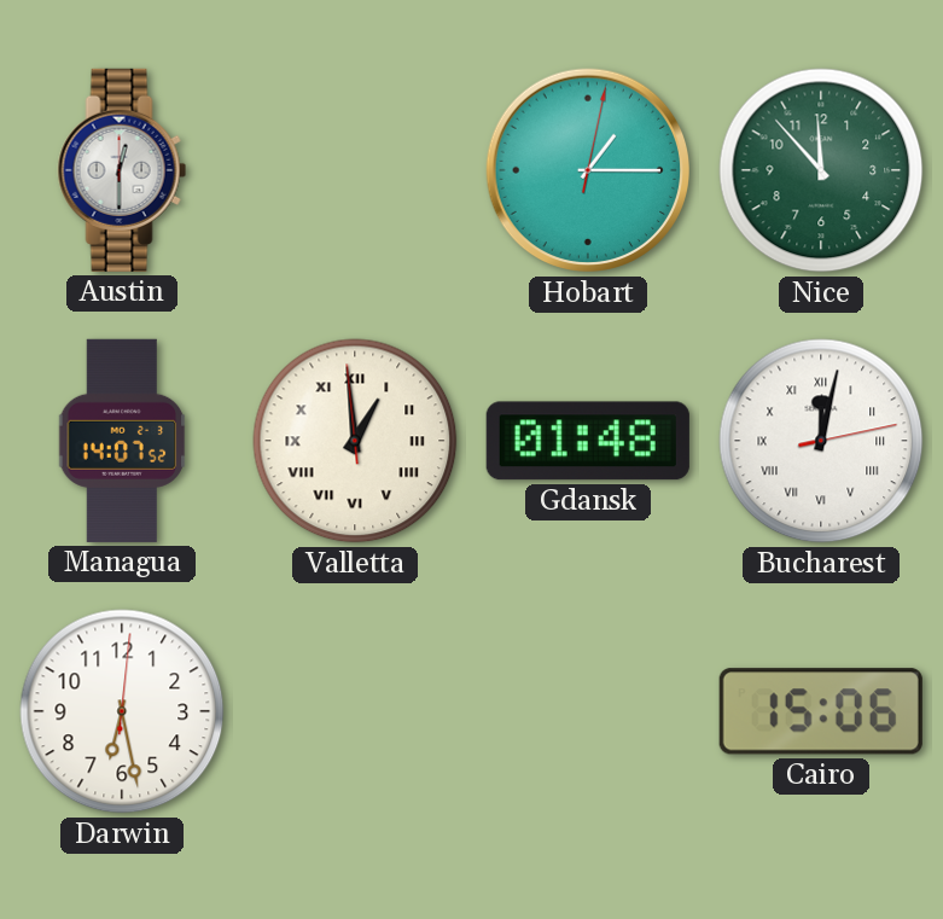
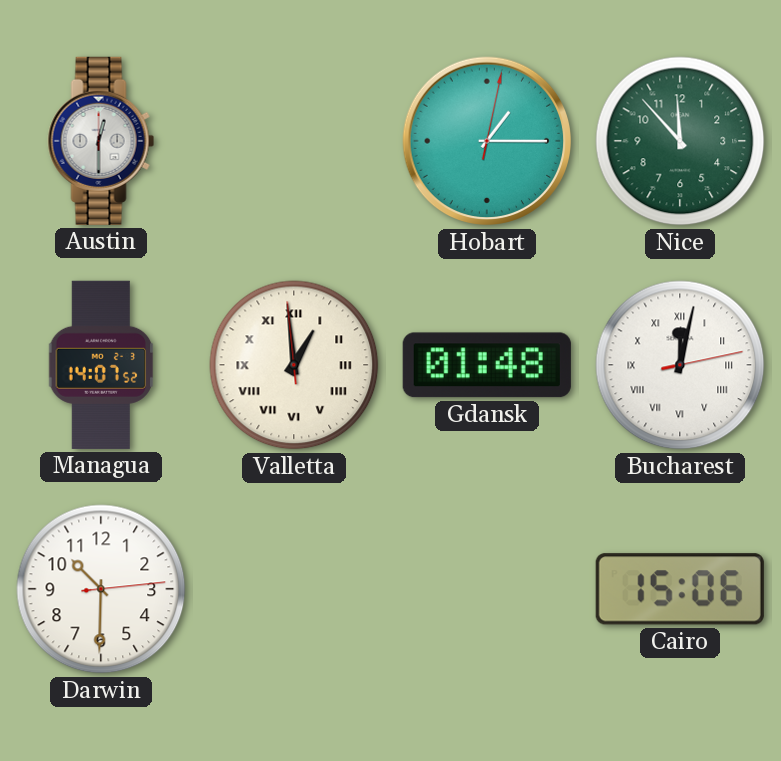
Darwin: 6:28 -> 10:30 (101, 589)
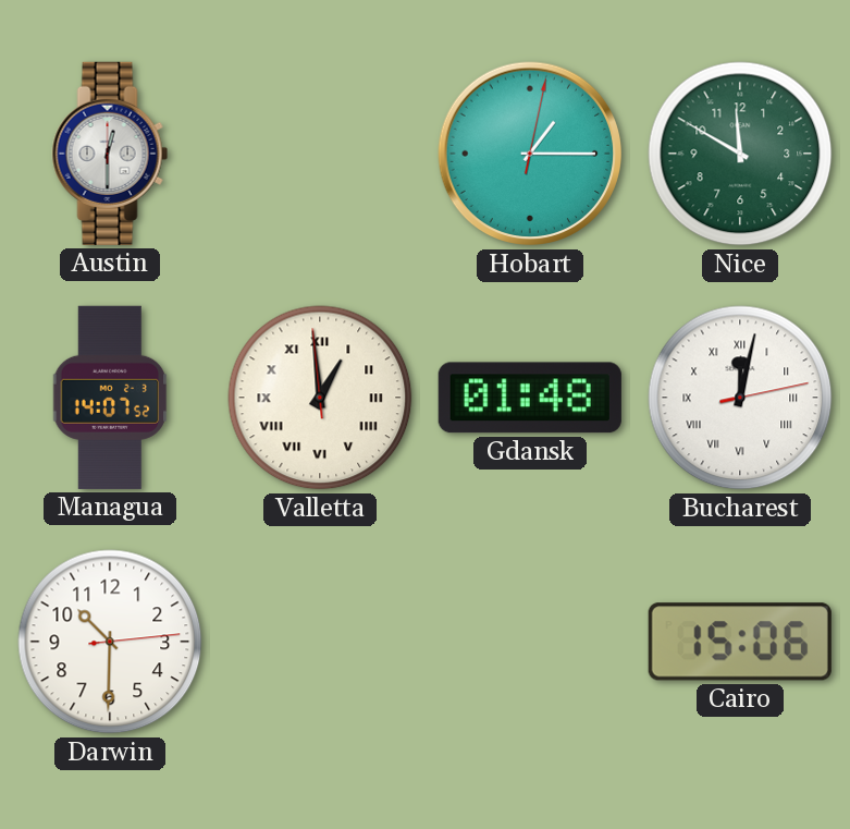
Nice: 11:53 -> 11:50 (740, 154)
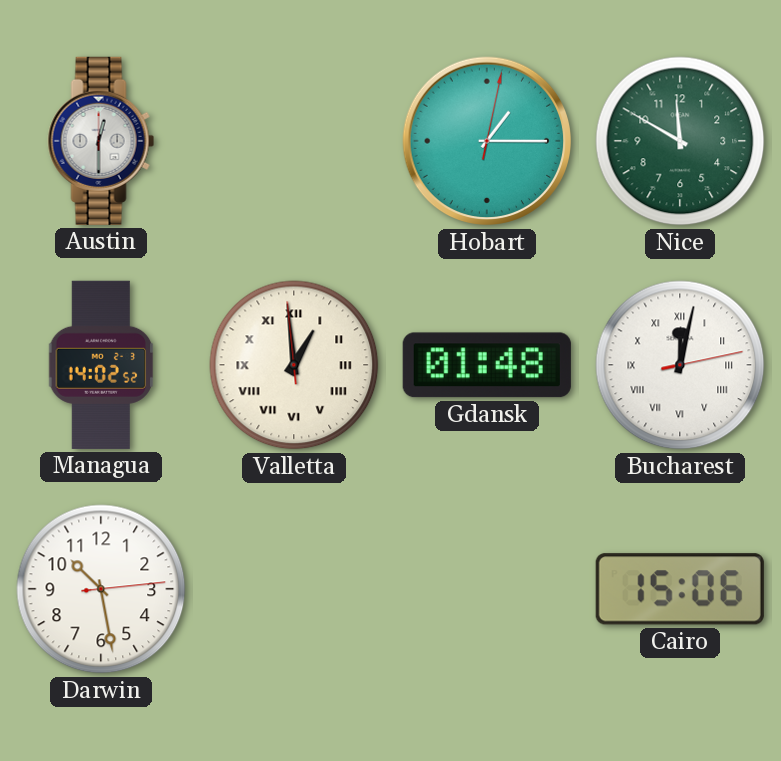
Managua: 14:07 -> 14:02 (101, 365)
Darwin: 10:30 -> 10:28 (101, 589)
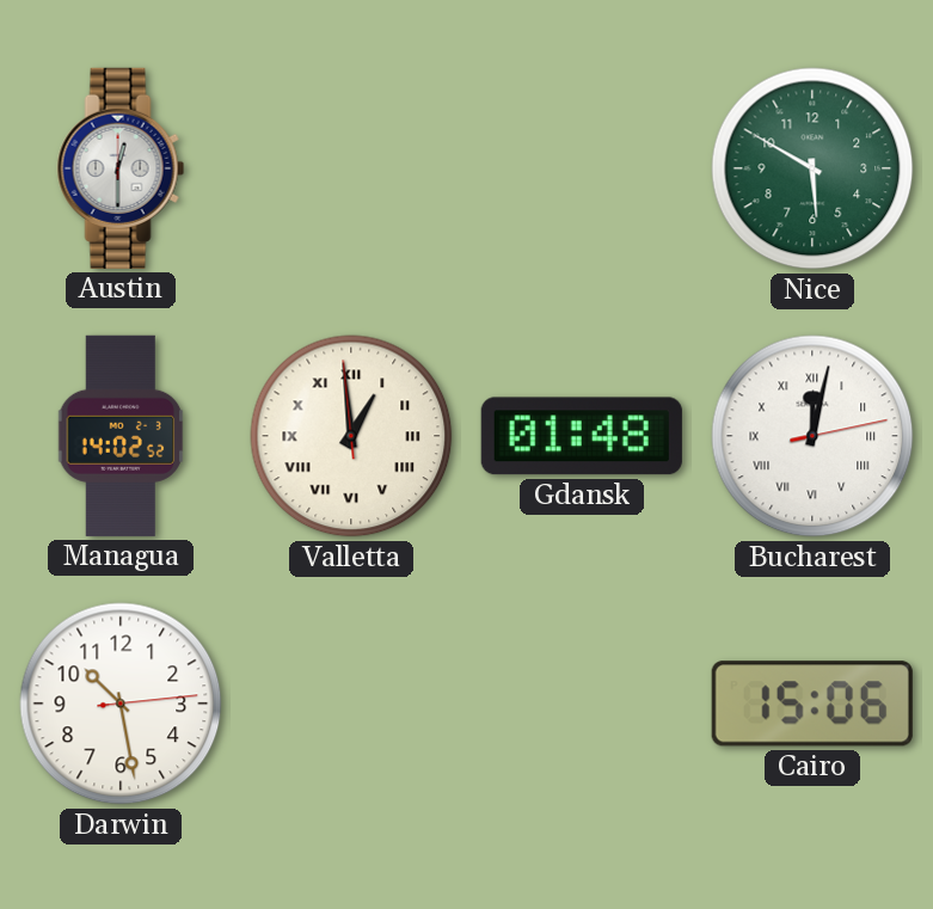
Hobart: 1:15 -> none (487, 141)
Nice: 11:50 -> 5:50 (812, 168)
